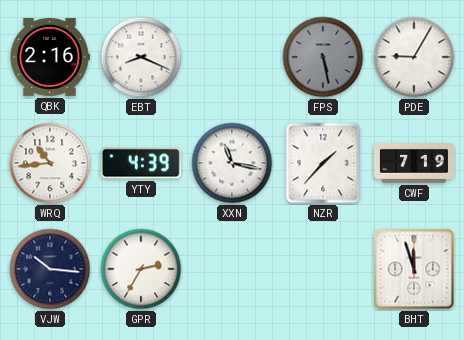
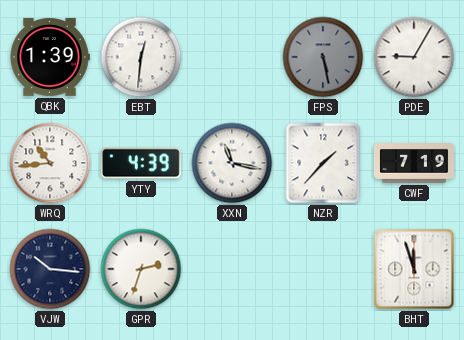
QBK: 2:16 -> 1:39 (50, 57)
EBT: 8:19 -> 12:31 (141, 57)
GPR: 2:35 -> 2:33 (141, 269)
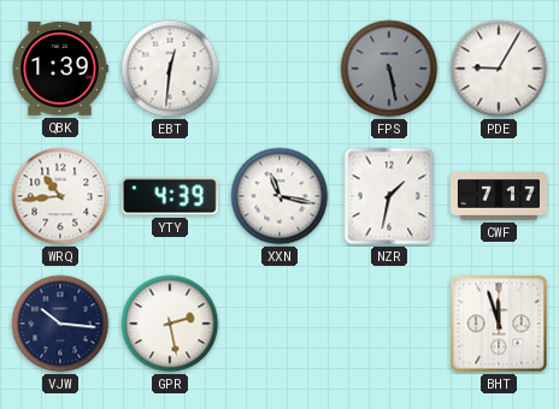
NZR: 1:37 -> 1:32 (389, 196)
CWF: 7:19 -> 7:17 (500, 197)
GPR: 2:33 -> 2:28 (170, 324)
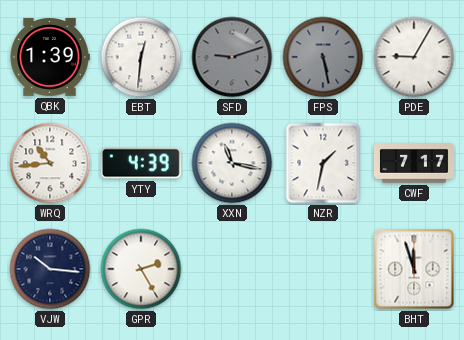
SFD: none -> 9:12 (232, 57)
GPR: 2:28 -> 2:25 (141, 269)
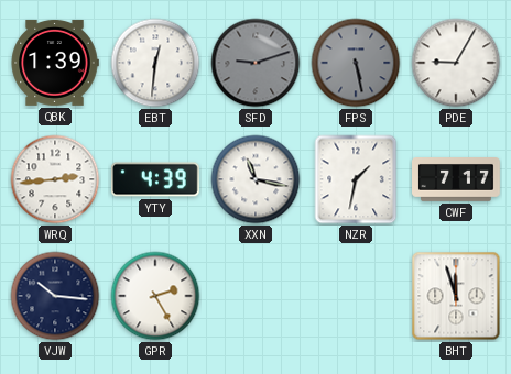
WRQ: 10:44 -> 2:44 (55, 179)
